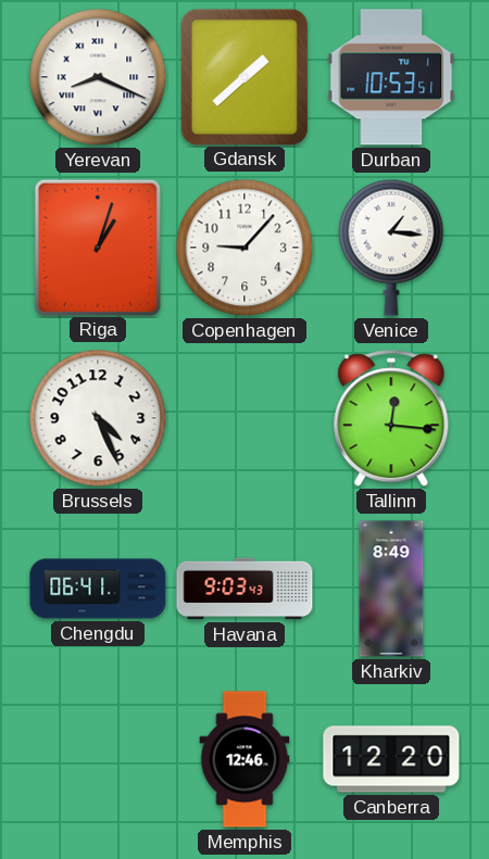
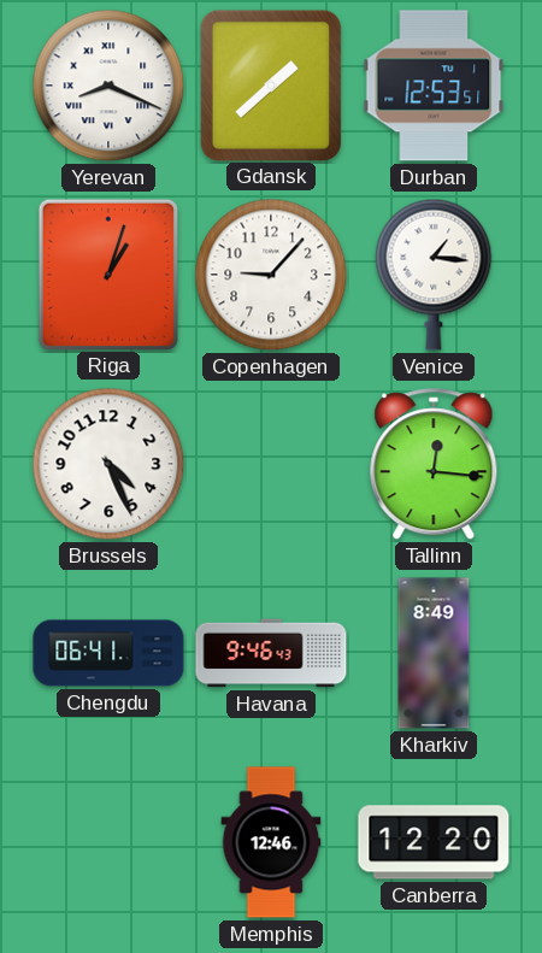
Durban: 10:53 -> 12:53 (434, 86)
Havana: 9:03 -> 9:46 (271, 653)
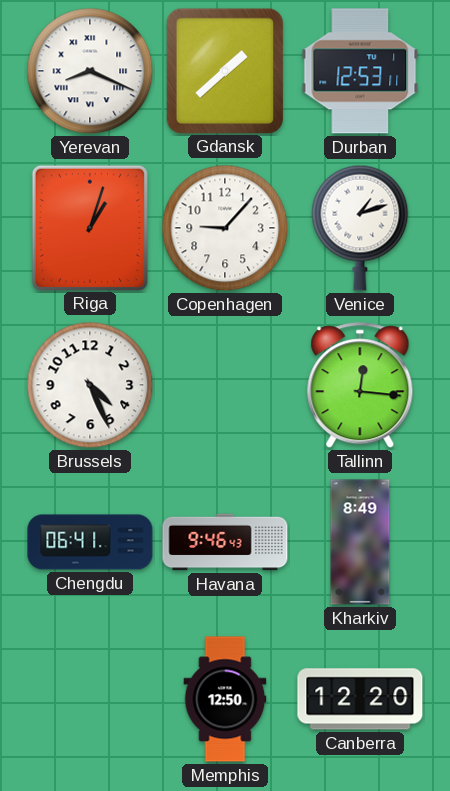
Durban: 12:53:51 -> 12:53:11 (360, 71)
Venice: 1:16 -> 1:12 (360, 228)
Memphis: 12:46 -> 12:50 (225, 699)
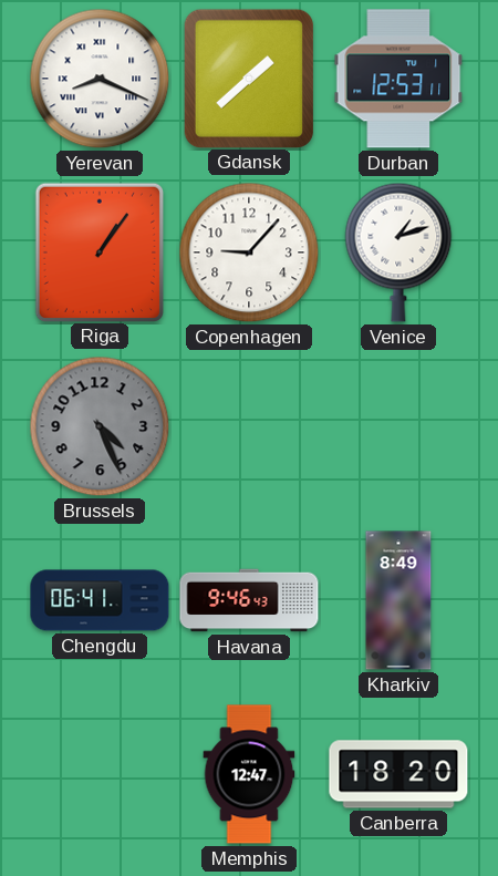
Riga: 1:03 -> 1:06 (98, 251)
Brussels dial: white -> grey (100, 426)
Tallinn: 12:16 -> none (360, 386)
Memphis: 12:50 -> 12:47 (249, 774)
Canberra: 12:20 -> 18:20 (398, 774)
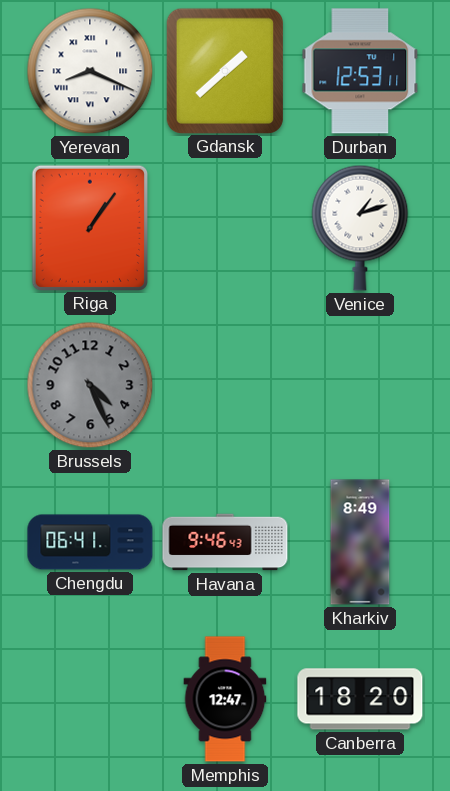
Copenhagen: 9:07 -> none (249, 253)
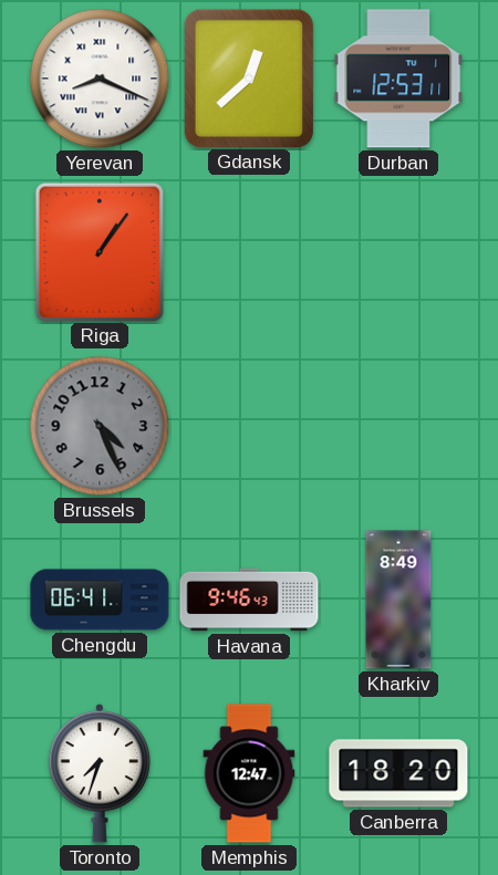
Gdansk: 1:38 -> 12:38 (248, 77)
Venice: 1:12 -> none (360, 228)
Toronto: none -> 7:33 (100, 773)
